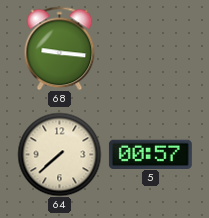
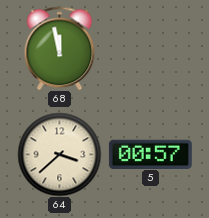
68: 9:16 -> 11:58 (60, 48)
64: 7:38 -> 3:38 (59, 154)
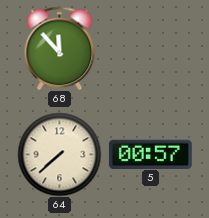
68: 11:58 -> 11:53 (60, 48)
64: 3:38 -> 7:38 (59, 154)
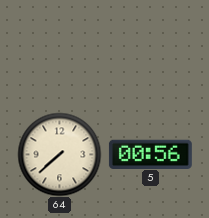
68: 11:53 -> none (60, 48)
5: 00:57 -> 00:56 (150, 154)
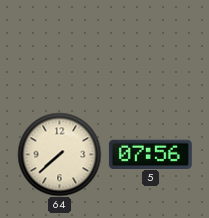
5: 00:56 -> 07:56 (150, 154)
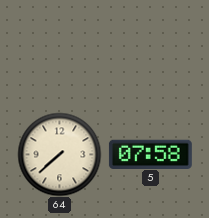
5: 07:56 -> 07:58 (150, 154)
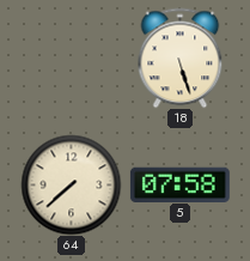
18: none -> 5:27 (181, 57)
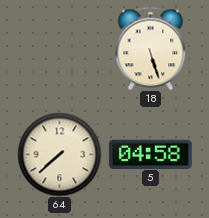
5: 07:58 -> 04:58 (150, 154)
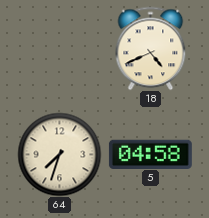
18: 5:27 -> 4:41 (151, 48)
64: 7:38 -> 7:33 (59, 154)
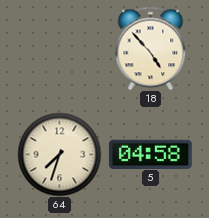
18: 4:41 -> 4:53 (151, 48)
